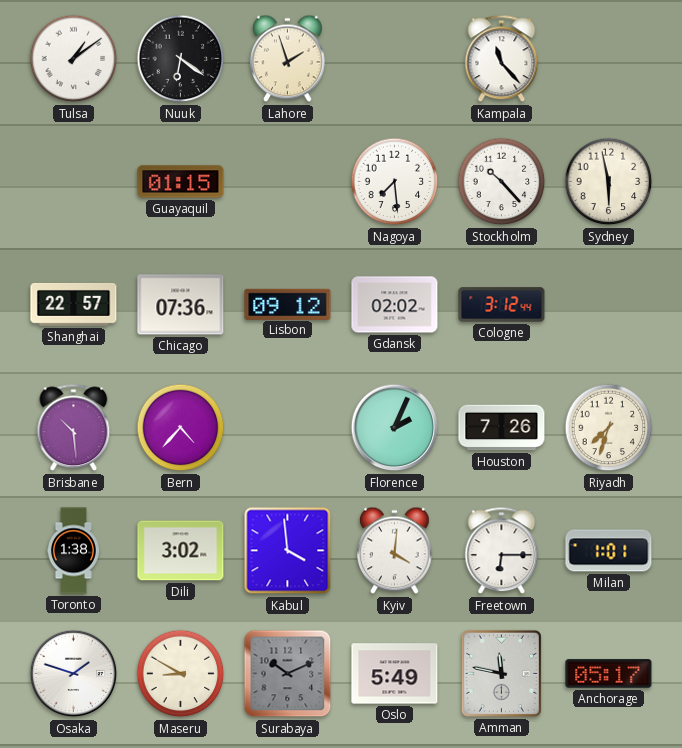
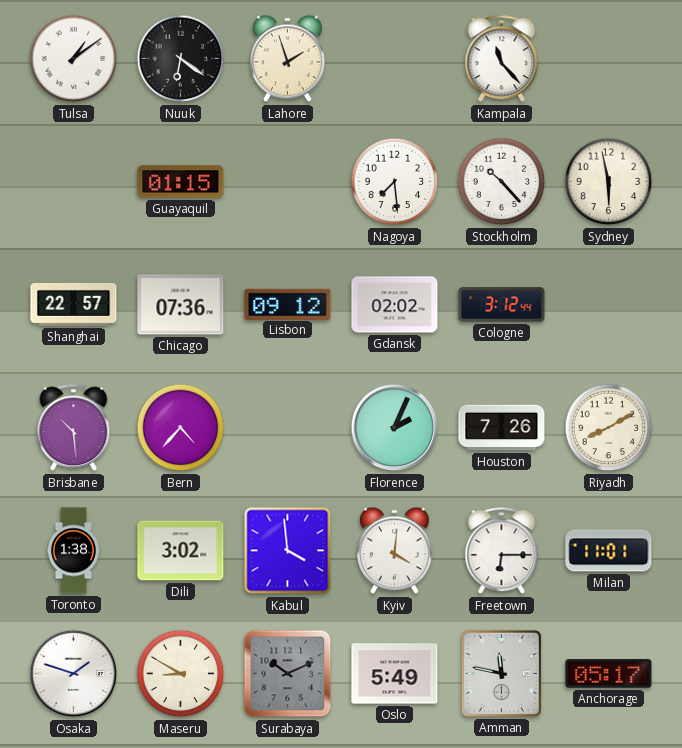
Riyadh: 7:33 -> 8:10 (609, 428)
Milan: 1:01 -> 11:01 (609, 551)
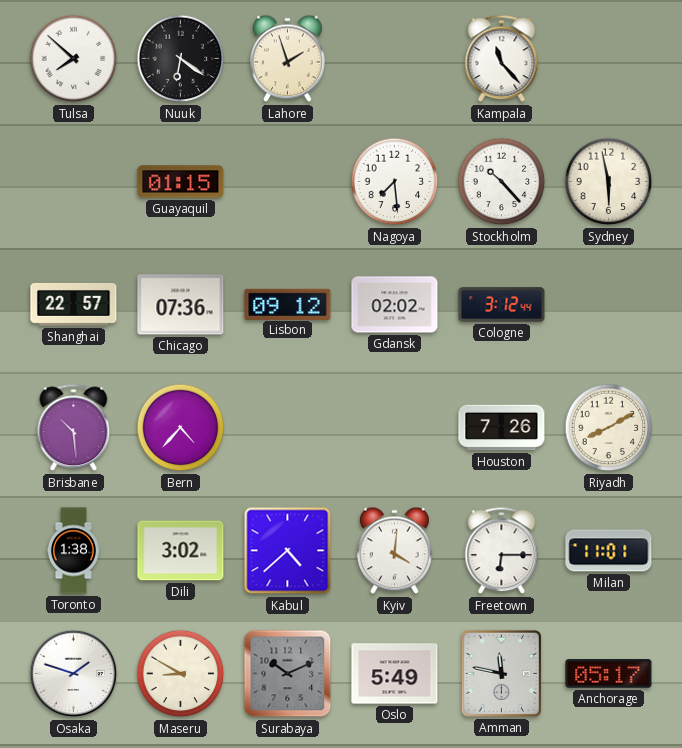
Tulsa: 1:09 -> 7:52 (74, 59)
Florence: 2:04 -> none (395, 428)
Kabul: 3:59 -> 4:38 (288, 551)
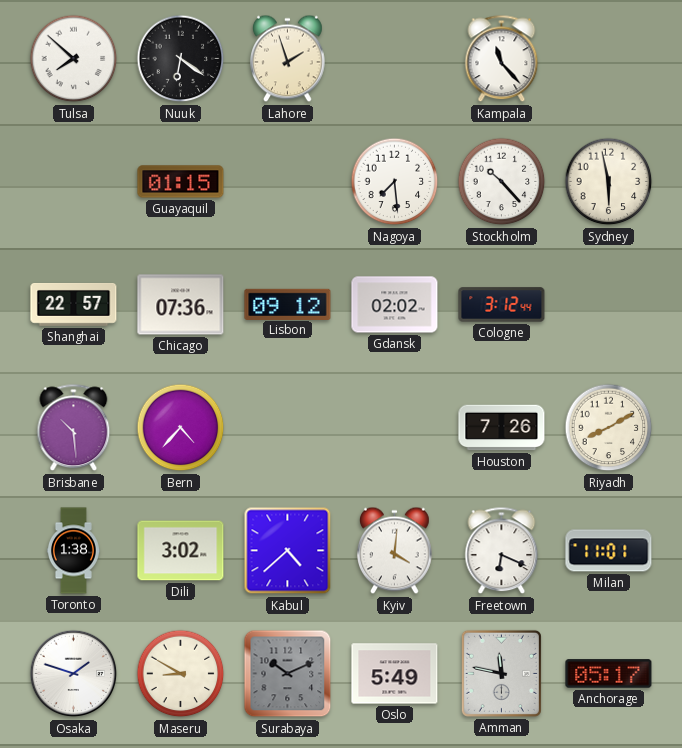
Freetown: 6:15 -> 6:19 (502, 551)
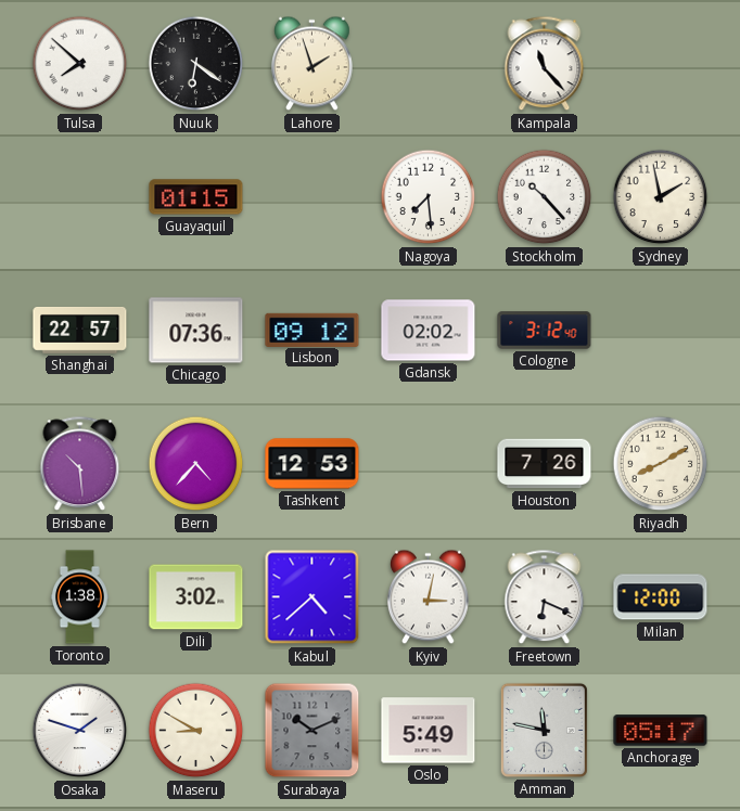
Sydney: 5:58 -> 1:58 (661, 197)
Cologne: 3:12:44 -> 3:12:40 (545, 331)
Tashkent: none -> 12:53 (312, 464)
Kyiv: 4:01 -> 3:02 (429, 597)
Milan: 11:01 -> 12:00 (661, 597)
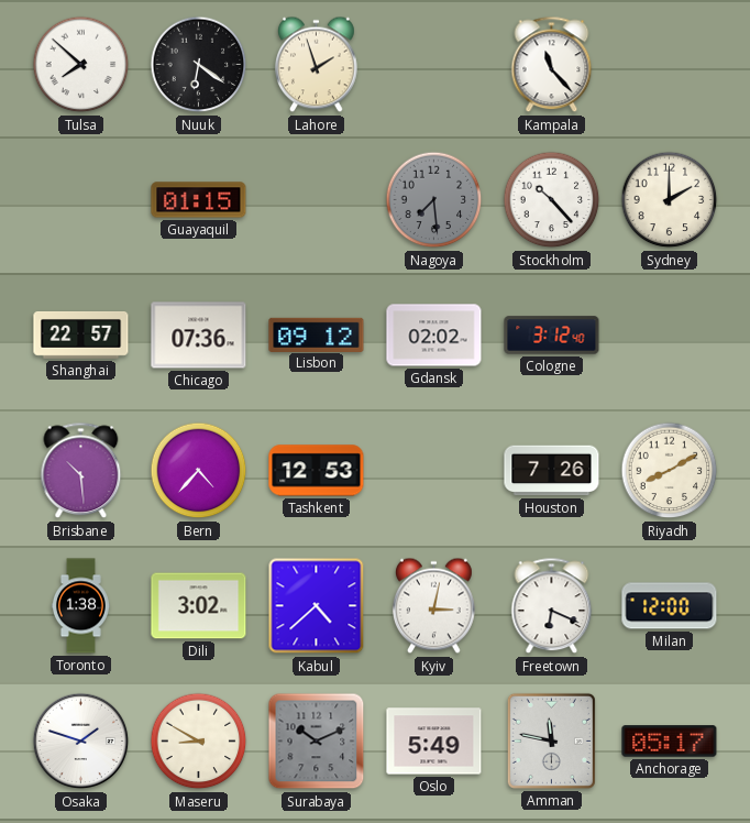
Nagoya dial: white -> grey (434, 200)
Sydney: 1:58 -> 2:00 (670, 200)
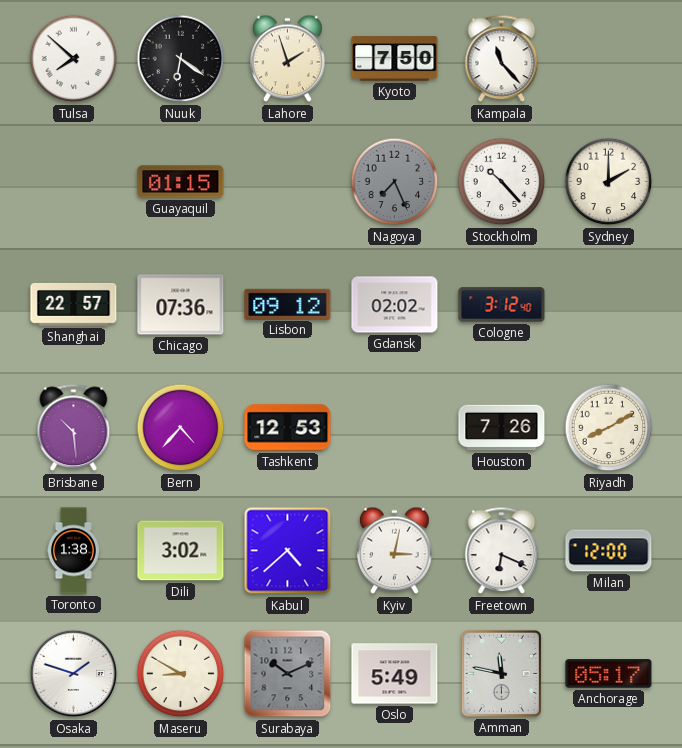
Kyoto: none -> 7:50 (395, 59)
Nagoya: 7:29 -> 7:26 (395, 182)
